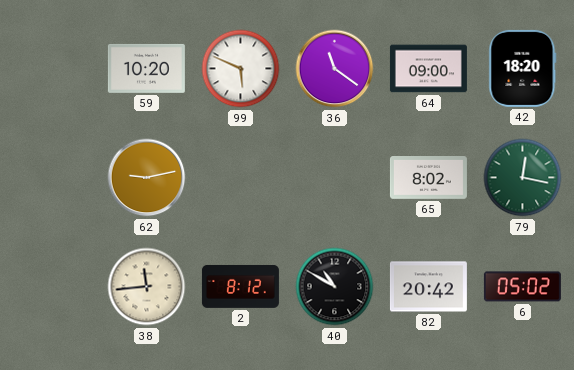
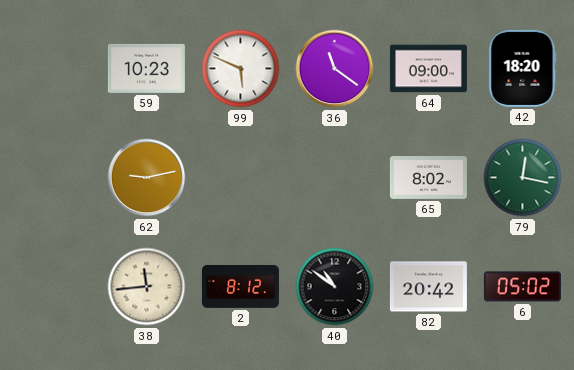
59: 10:20 -> 10:23 (146, 68)
40: 10:50 -> 10:51 (335, 287)
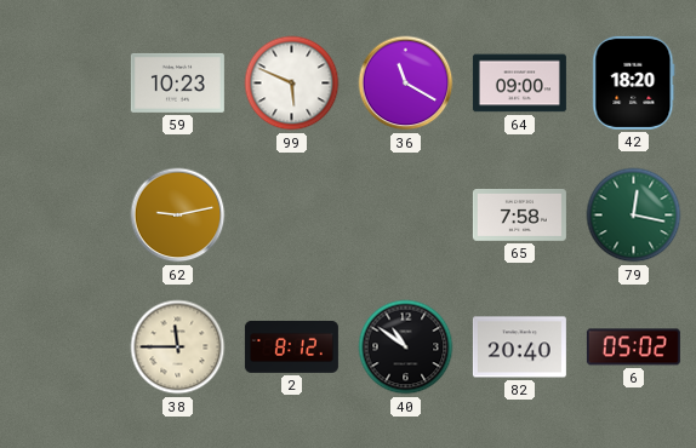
36: 11:21 -> 11:20 (406, 84)
65: 8:02 -> 7:58 (519, 216)
38: 11:44 -> 11:45 (178, 348)
82: 20:42 -> 20:40 (519, 348)
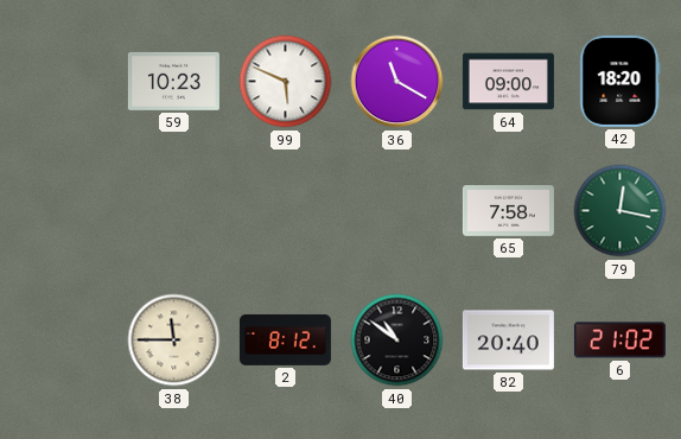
62: 9:13 -> none (178, 216)
6: 05:02 -> 21:02 (619, 341)
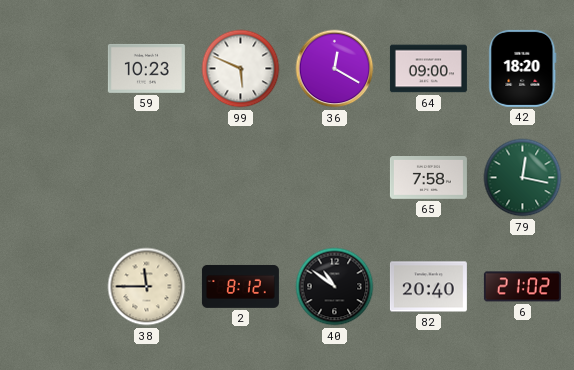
36: 11:20 -> 12:20 (335, 69)
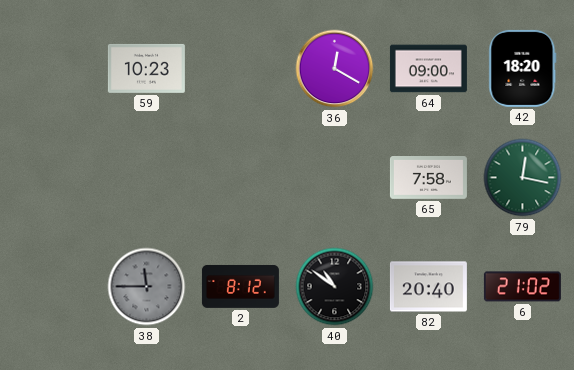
99: 5:49 -> none (241, 69)
38 dial: cream -> grey (147, 287)
